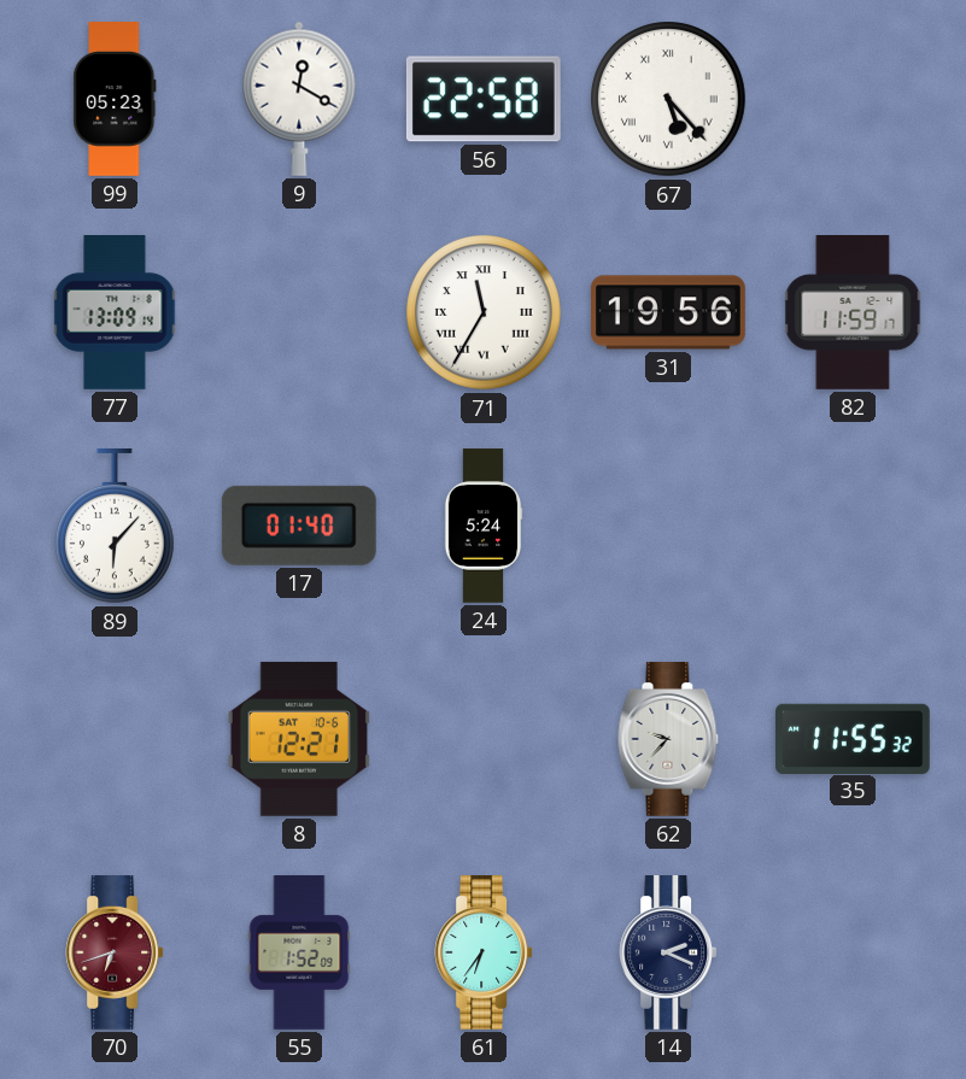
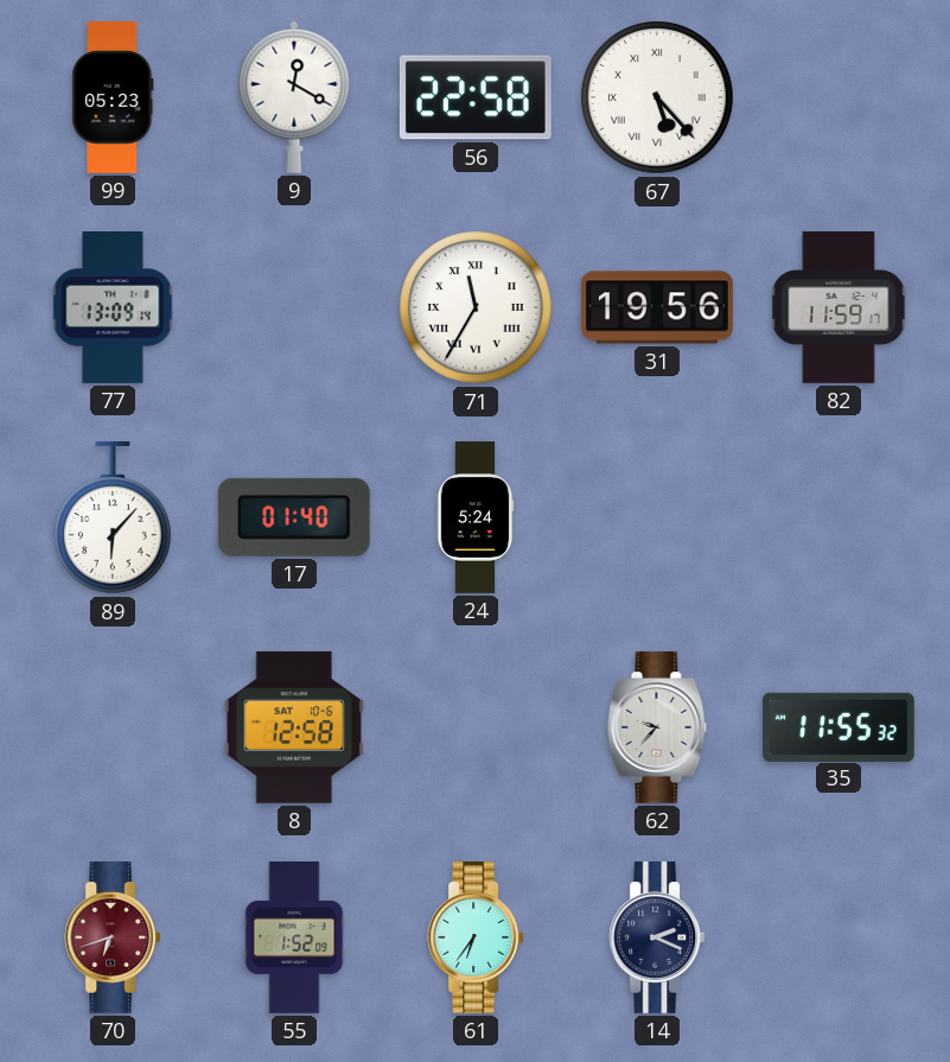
8: 12:21 -> 12:58 (294, 727)
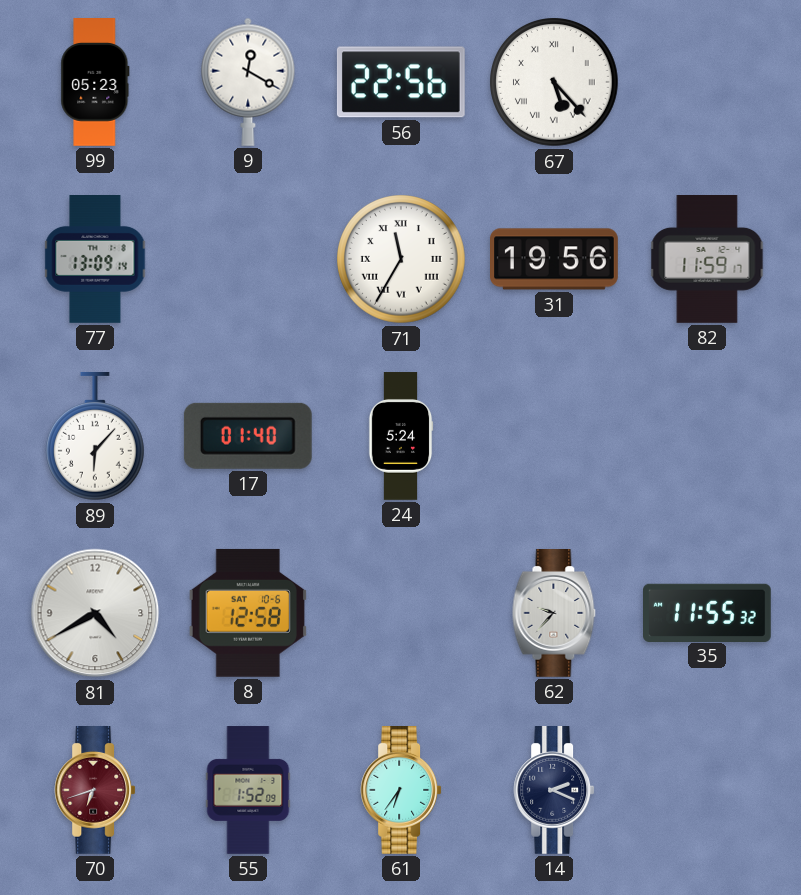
56: 22:58 -> 22:56 (401, 82)
81: none -> 4:40 (95, 613)
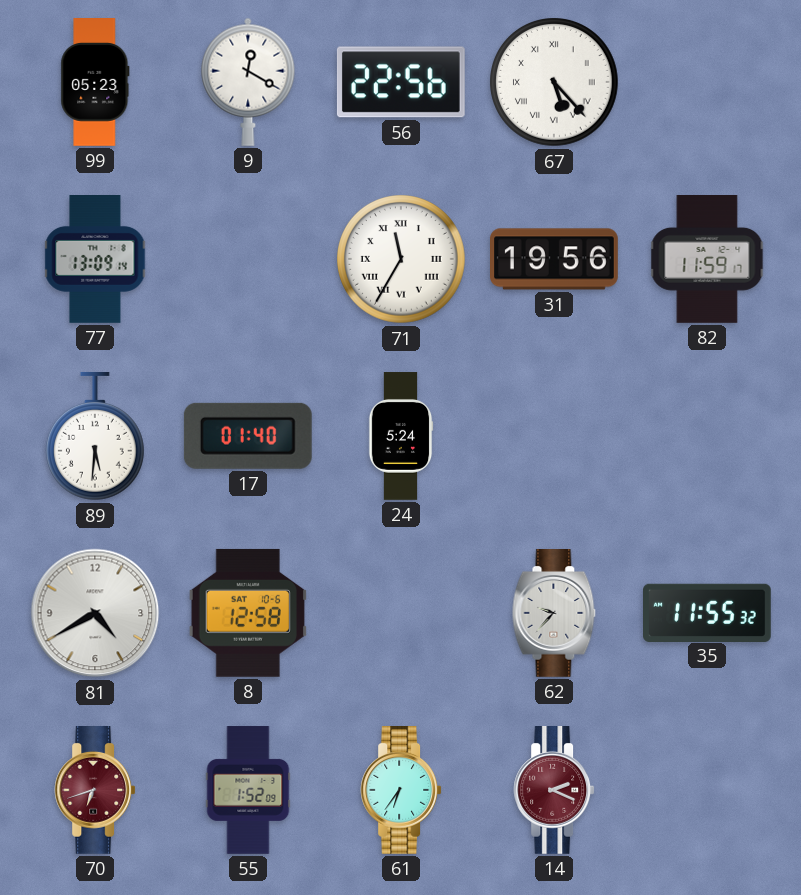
89: 6:07 -> 5:31 (95, 437)
14 dial: navy -> burgundy (554, 791)
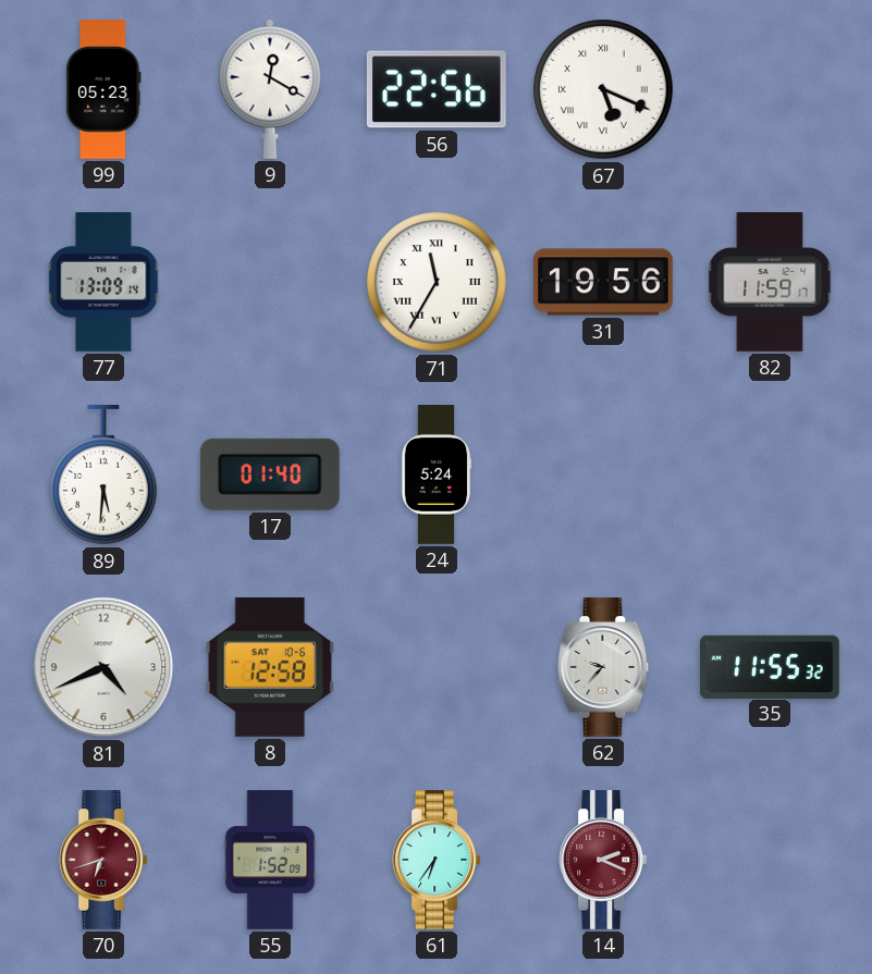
67: 5:23 -> 5:19 (604, 90)
81: 4:40 -> 4:41 (103, 667)
